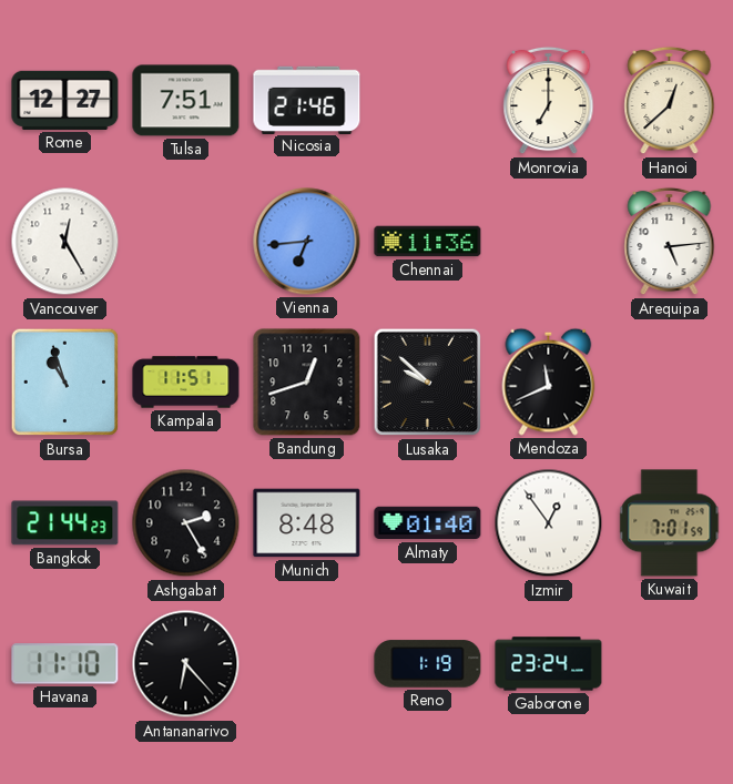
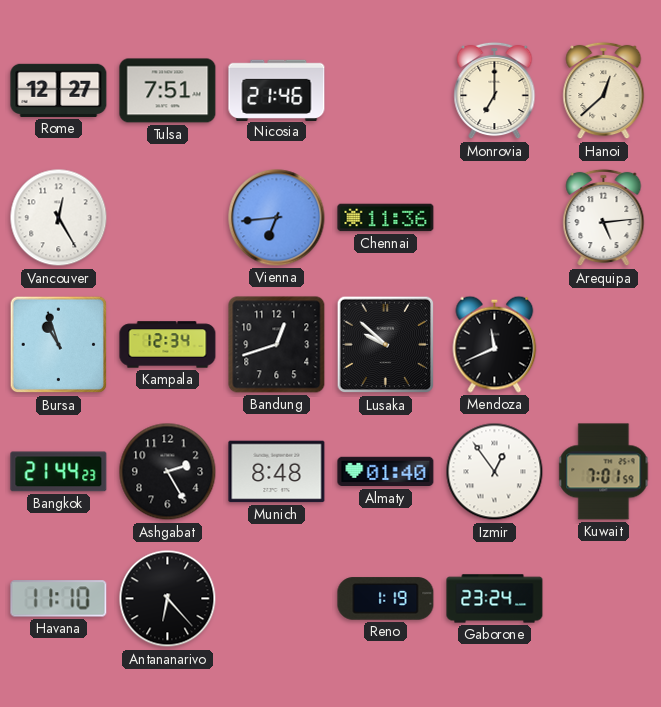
Kampala: 11:51 -> 12:34 (168, 345)
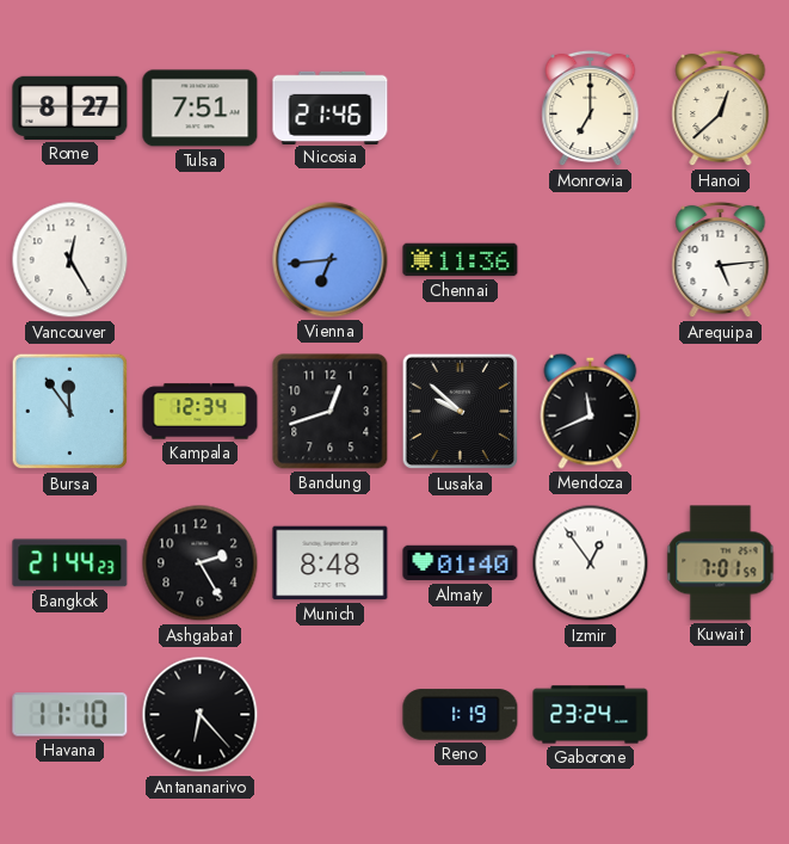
Rome: 12:27 -> 8:27 (70, 107)
Bursa: 10:57 -> 11:54 (70, 412)
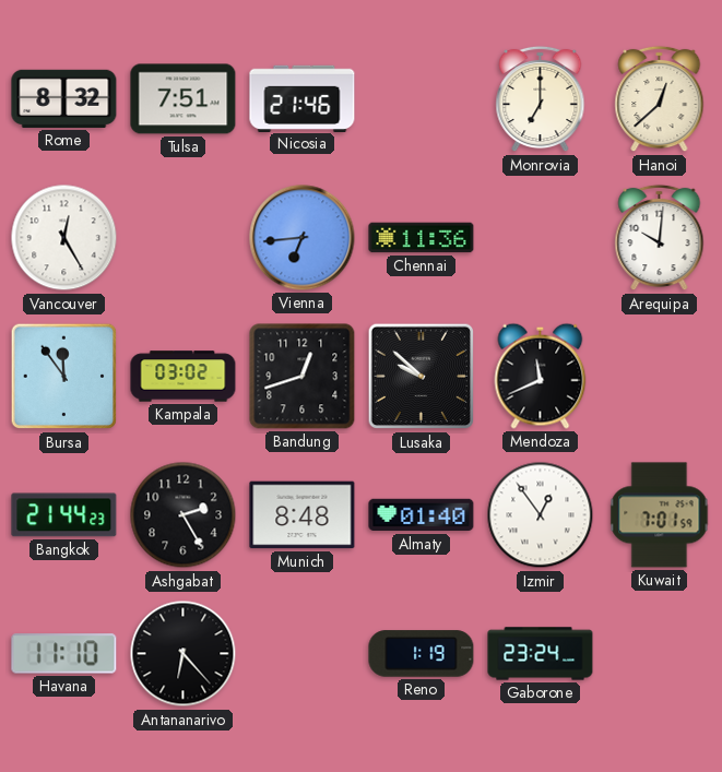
Rome: 8:27 -> 8:32 (64, 98)
Arequipa: 5:14 -> 10:01 (660, 238)
Kampala: 12:34 -> 03:02 (184, 377)
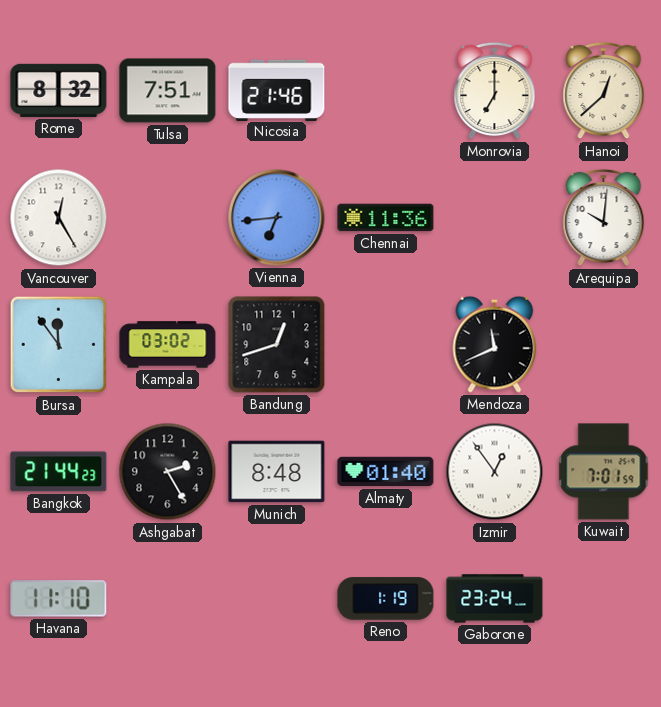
Lusaka: 9:52 -> none (422, 377)
Antananarivo: 6:23 -> none (184, 654)
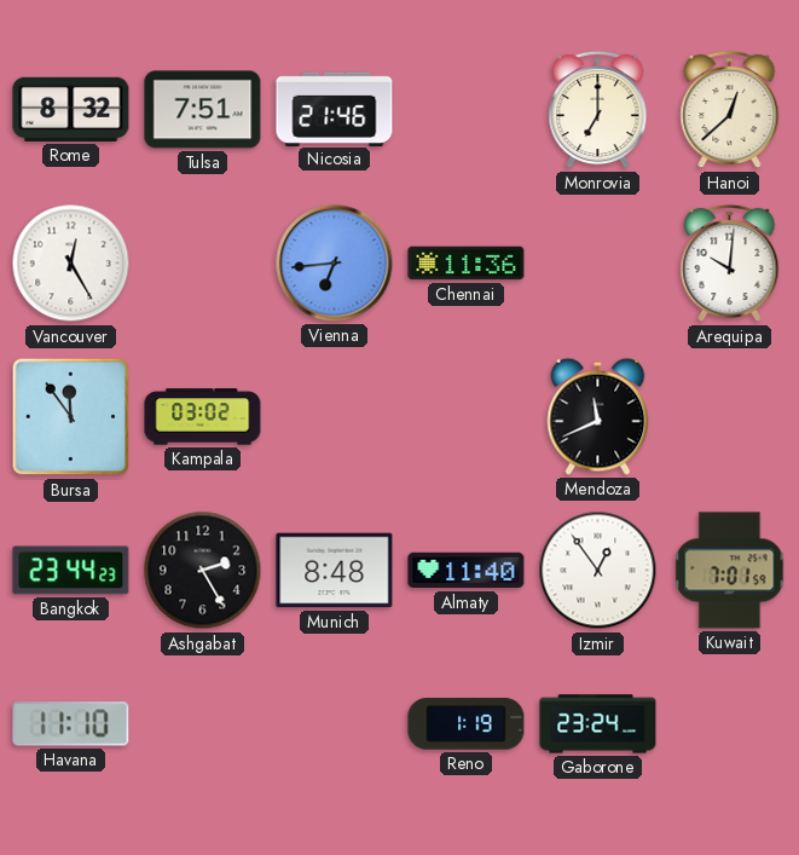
Bandung: 12:42 -> none (277, 345)
Bangkok: 21:44 -> 23:44 (71, 571)
Almaty: 01:40 -> 11:40 (467, 571)
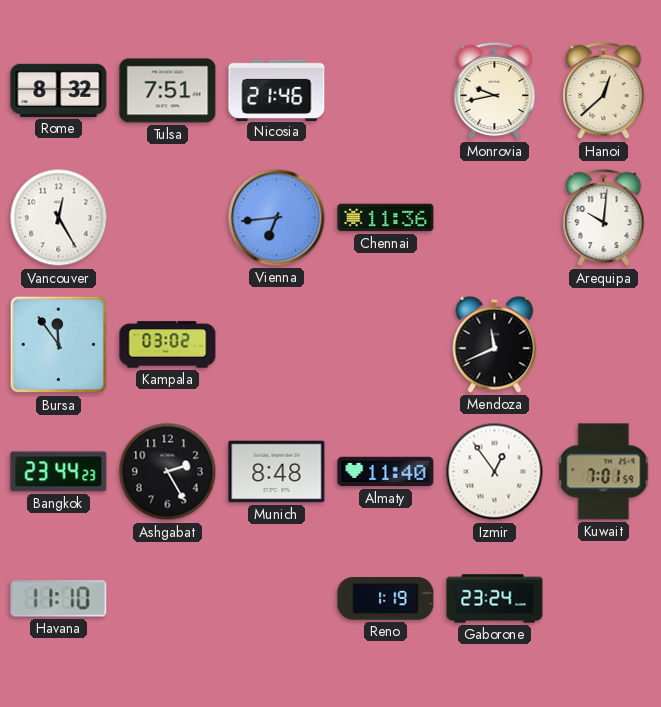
Monrovia: 7:00 -> 9:43 (495, 91)
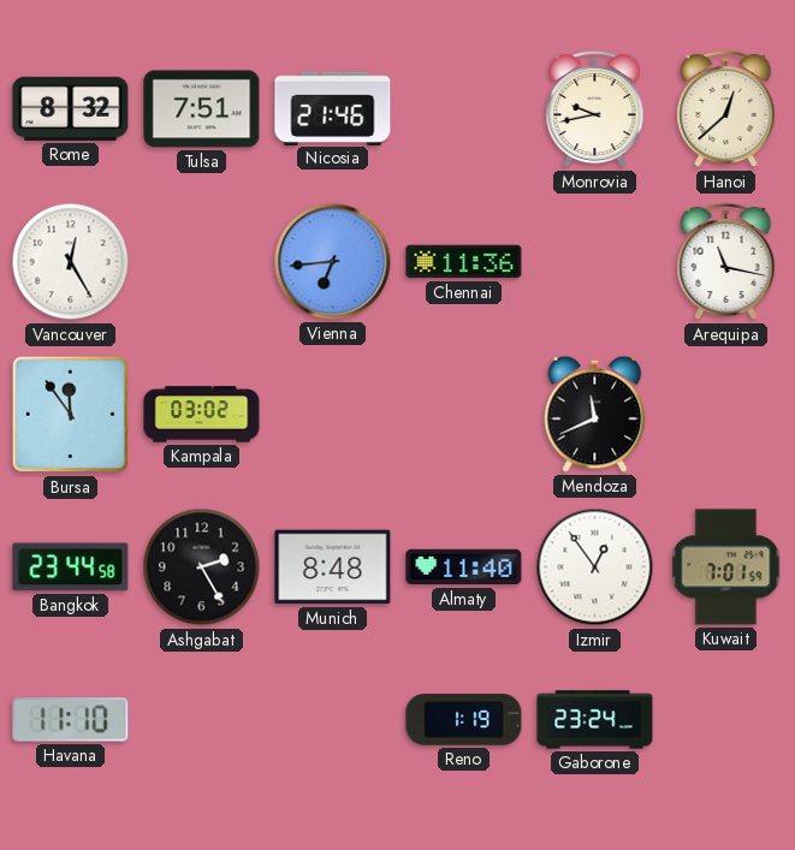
Arequipa: 10:01 -> 11:17 (726, 262)
Bangkok: 23:44:23 -> 23:44:58 (71, 567)
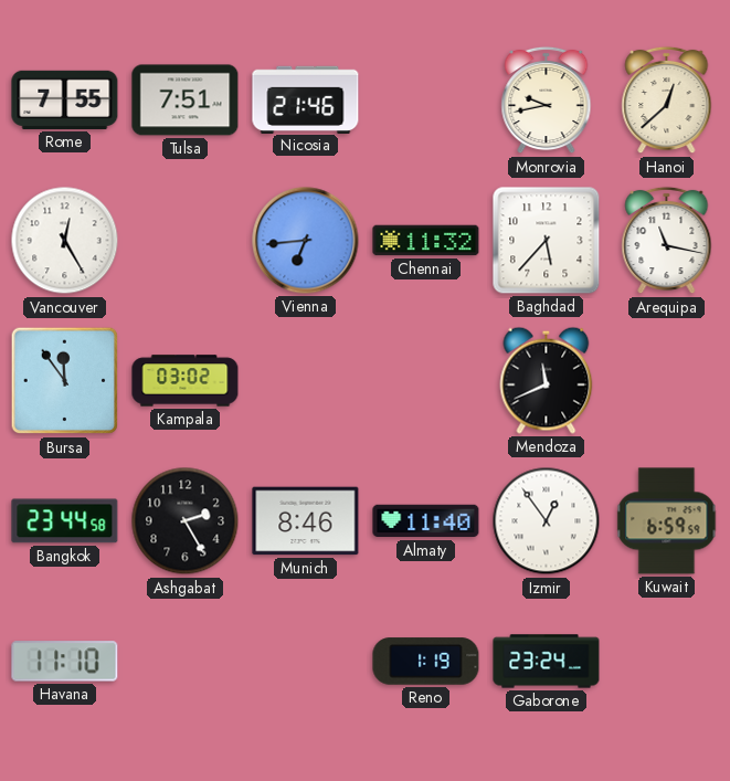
Rome: 8:32 -> 7:55 (65, 99)
Chennai: 11:36 -> 11:32 (426, 241)
Baghdad: none -> 5:37 (547, 241)
Munich: 8:48 -> 8:46 (306, 521)
Kuwait: 7:01 -> 6:59 (667, 521)
